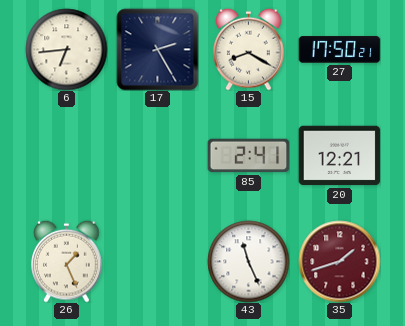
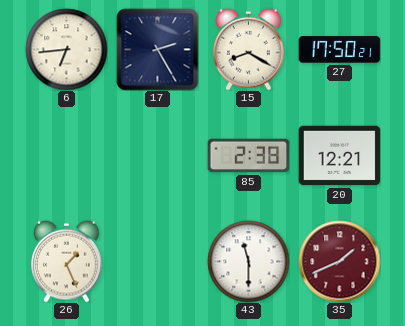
85: 2:41 -> 2:38 (248, 156)
43: 11:26 -> 11:30 (248, 261)
35: 1:42 -> 1:41 (339, 261)
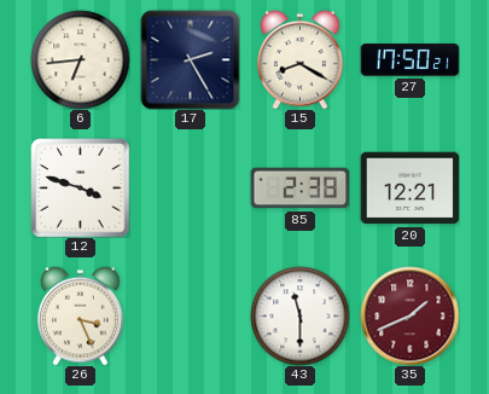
12: none -> 3:48 (80, 187)
26: 1:26 -> 3:26 (81, 315)
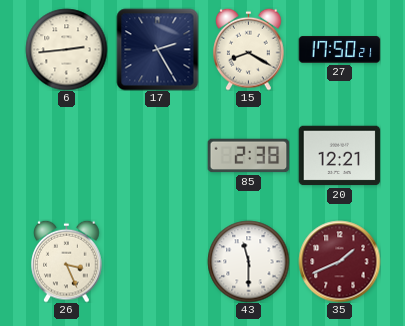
6: 6:44 -> 2:44 (66, 49)
12: 3:48 -> none (80, 187)
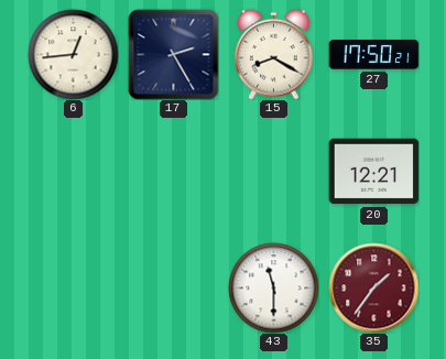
6: 2:44 -> 12:44 (73, 54)
85: 2:38 -> none (248, 156)
26: 3:26 -> none (67, 261)
35: 1:41 -> 1:36 (373, 287)
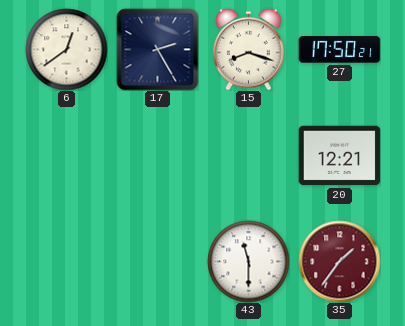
6: 12:44 -> 12:39 (66, 49)
15: 8:20 -> 8:18 (249, 49)
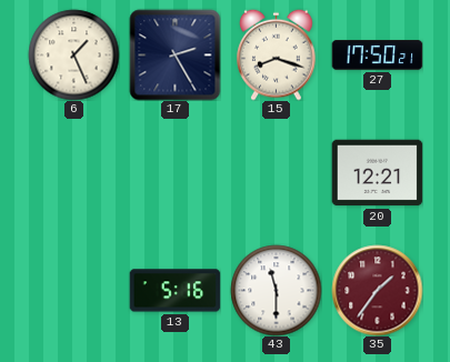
6: 12:39 -> 1:26 (73, 54)
13: none -> 5:16 (174, 291)
